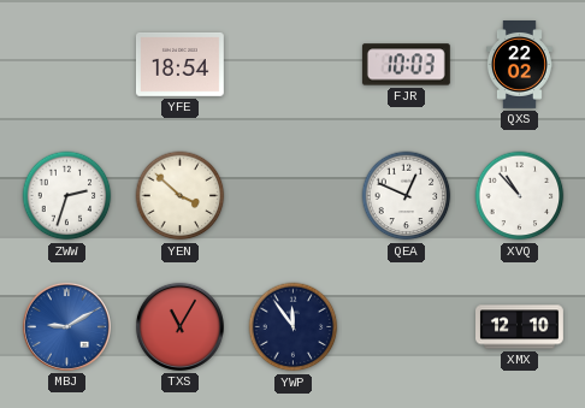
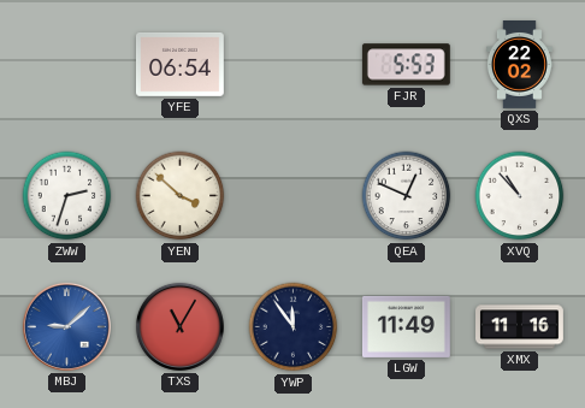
YFE: 18:54 -> 06:54 (179, 64)
FJR: 10:03 -> 5:53 (406, 65)
MBJ: 9:10 -> 9:08 (66, 326)
LGW: none -> 11:49 (406, 326)
XMX: 12:10 -> 11:16 (520, 327)
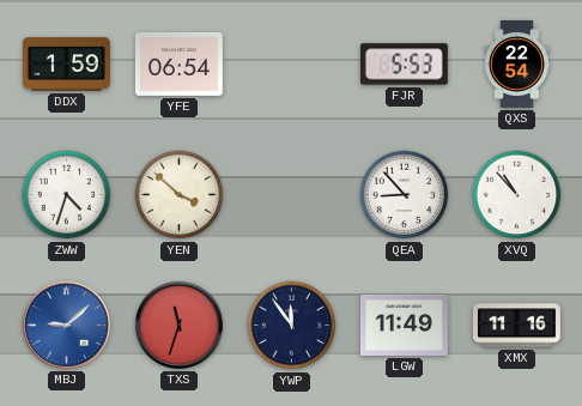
DDX: none -> 1:59 (67, 65)
QXS: 22:02 -> 22:54 (516, 65)
ZWW: 2:33 -> 4:33 (67, 195)
QEA: 12:49 -> 8:53 (405, 195)
TXS: 11:05 -> 11:33 (178, 325)
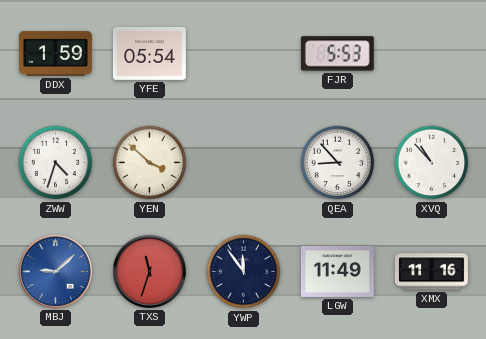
YFE: 06:54 -> 05:54 (149, 53)
QXS: 22:54 -> none (516, 65)
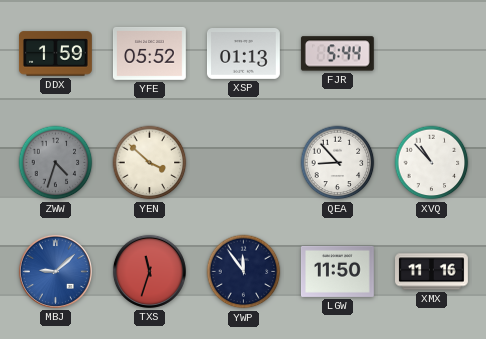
YFE: 05:54 -> 05:52 (149, 53)
XSP: none -> 01:13 (243, 54)
FJR: 5:53 -> 5:44 (337, 54)
ZWW dial: white -> grey (56, 163)
LGW: 11:49 -> 11:50 (337, 271)
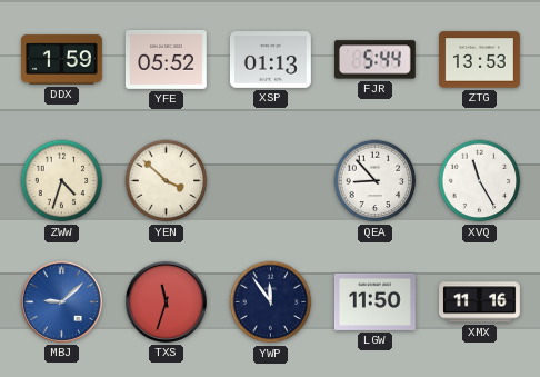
ZTG: none -> 13:53 (480, 60)
ZWW dial: grey -> cream (62, 181)
XVQ: 10:53 -> 11:25 (480, 181)
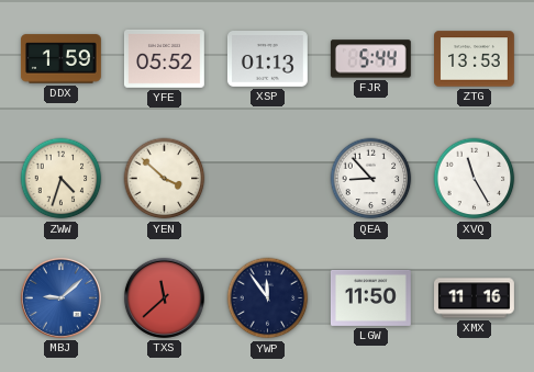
TXS: 11:33 -> 11:38 (164, 297)
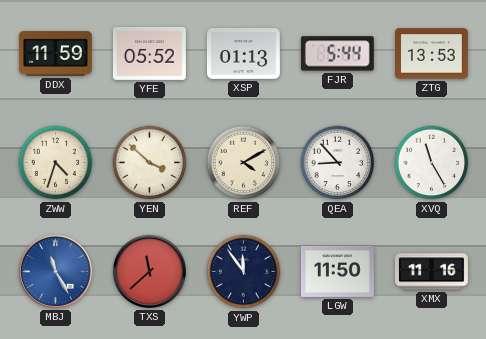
DDX: 1:59 -> 11:59 (56, 54)
REF: none -> 4:10 (244, 163)
MBJ: 9:08 -> 11:25 (55, 271)
